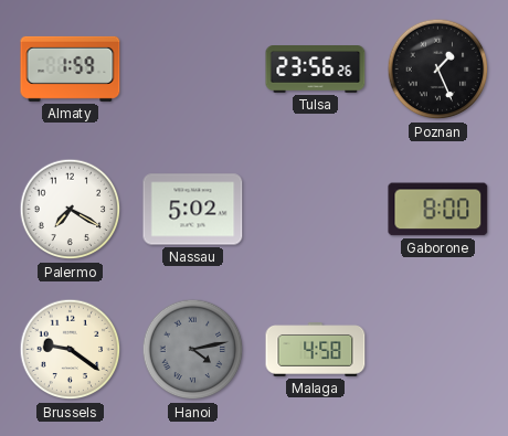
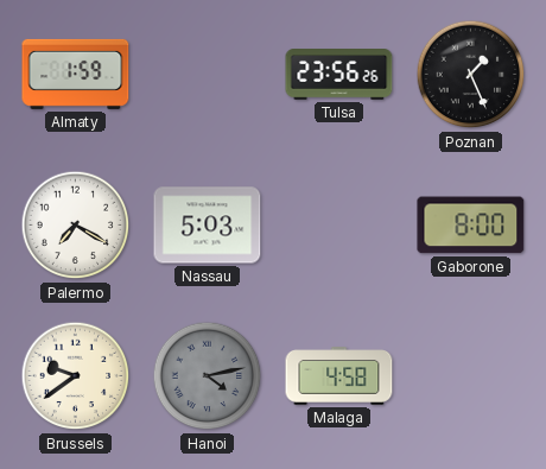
Nassau: 5:02 -> 5:03 (208, 226)
Brussels: 9:21 -> 9:39 (76, 376)
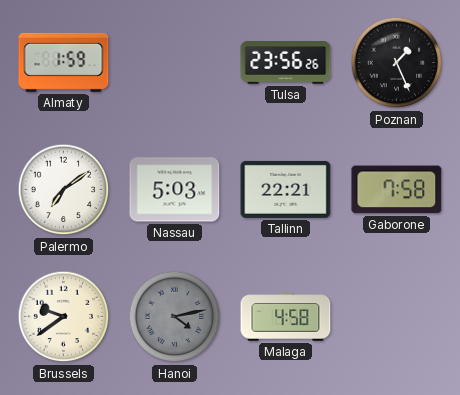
Palermo: 7:20 -> 7:09 (64, 190)
Tallinn: none -> 22:21 (286, 189)
Gaborone: 8:00 -> 7:58 (397, 190)
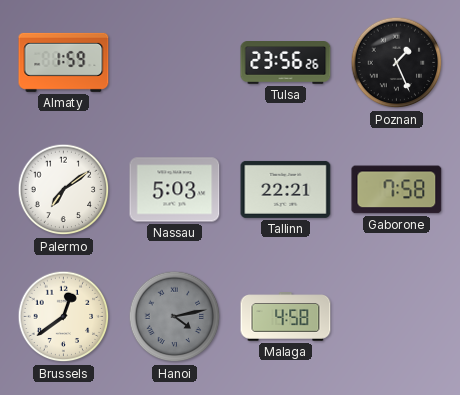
Brussels: 9:39 -> 12:39 (64, 317)
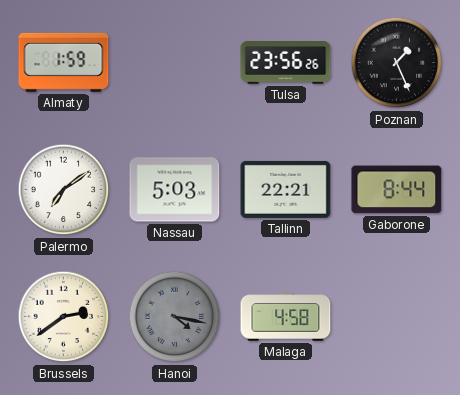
Gaborone: 7:58 -> 8:44 (397, 190)
Brussels: 12:39 -> 2:39 (64, 317)
Hanoi: 4:13 -> 4:17 (175, 317)
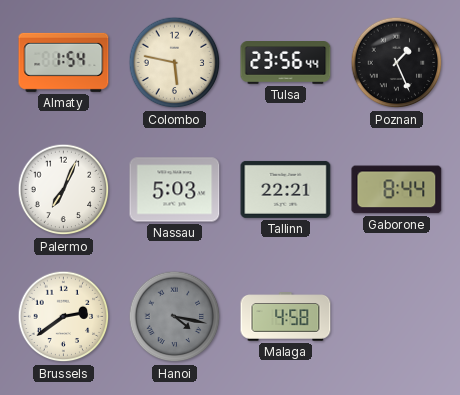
Almaty: 1:59 -> 1:54 (64, 62)
Colombo: none -> 5:47 (175, 63)
Tulsa: 23:56:26 -> 23:56:44 (286, 63)
Palermo: 7:09 -> 7:04 (64, 190)
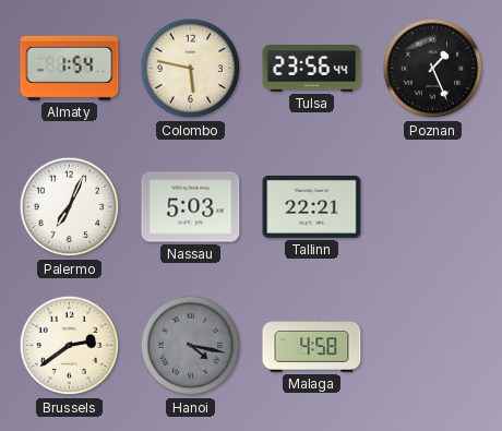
Gaborone: 8:44 -> none (397, 190)
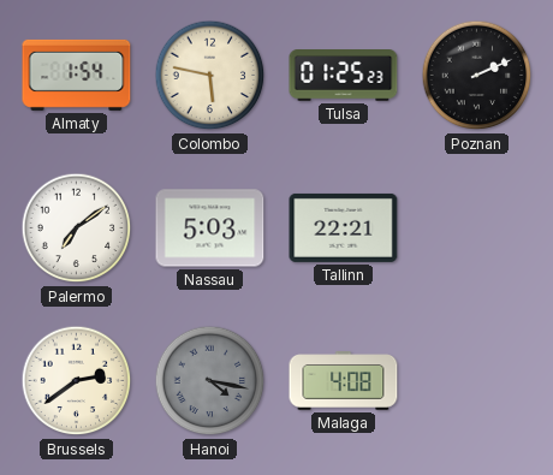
Tulsa: 23:56 -> 01:25 (344, 76)
Poznan: 1:26 -> 2:11 (477, 76)
Palermo: 7:04 -> 7:09 (77, 228)
Malaga: 4:58 -> 4:08 (344, 381)
